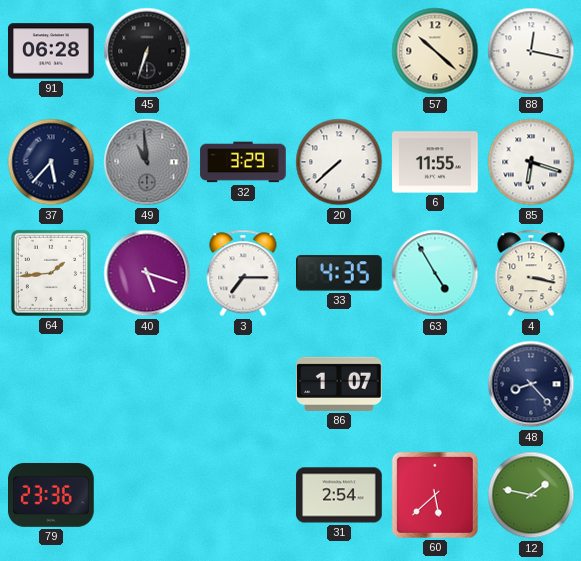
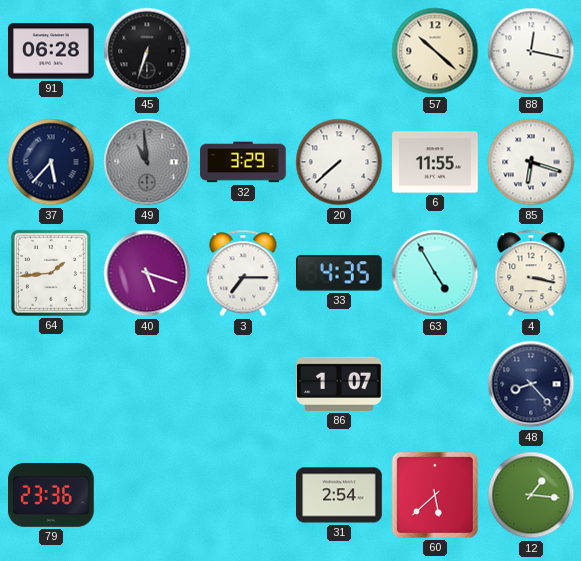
12: 1:47 -> 1:16 (531, 495)
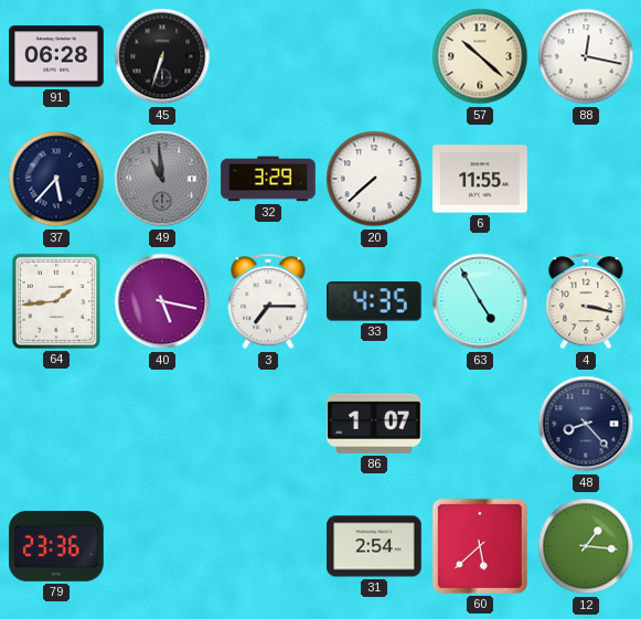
85: 6:18 -> none (531, 162)
40: 5:18 -> 5:17 (162, 301)
